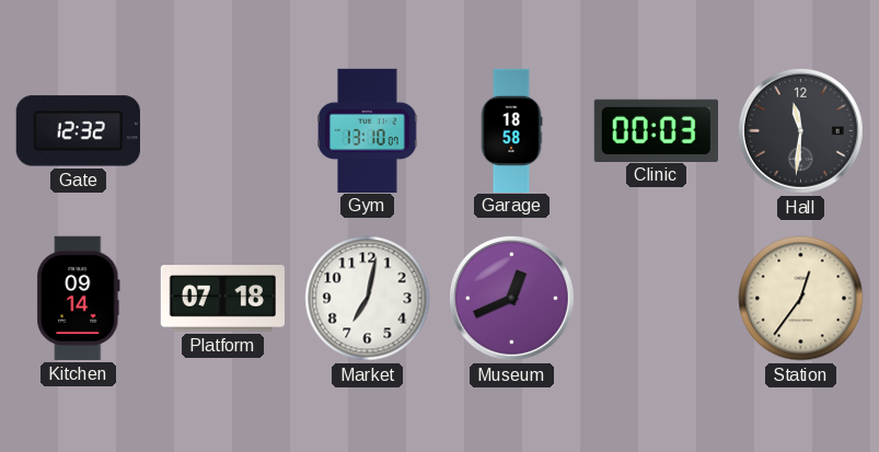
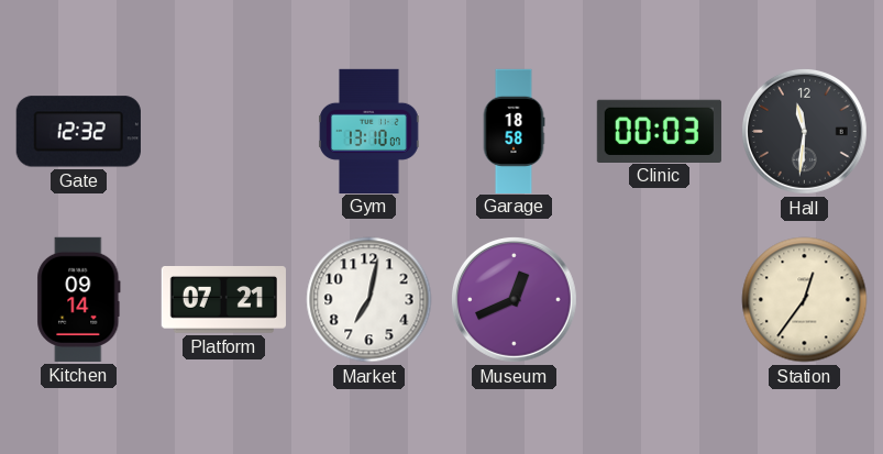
Platform: 07:18 -> 07:21 (223, 300)
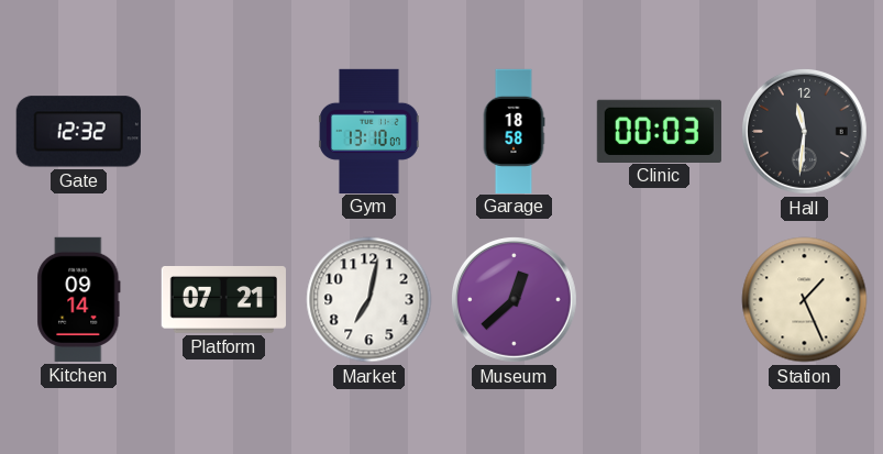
Museum: 12:41 -> 12:38 (514, 299)
Station: 12:36 -> 1:26 (805, 300)
